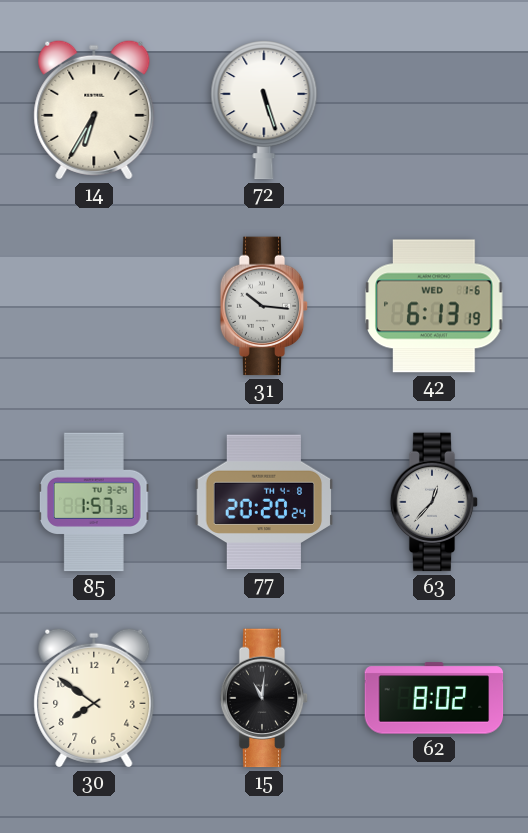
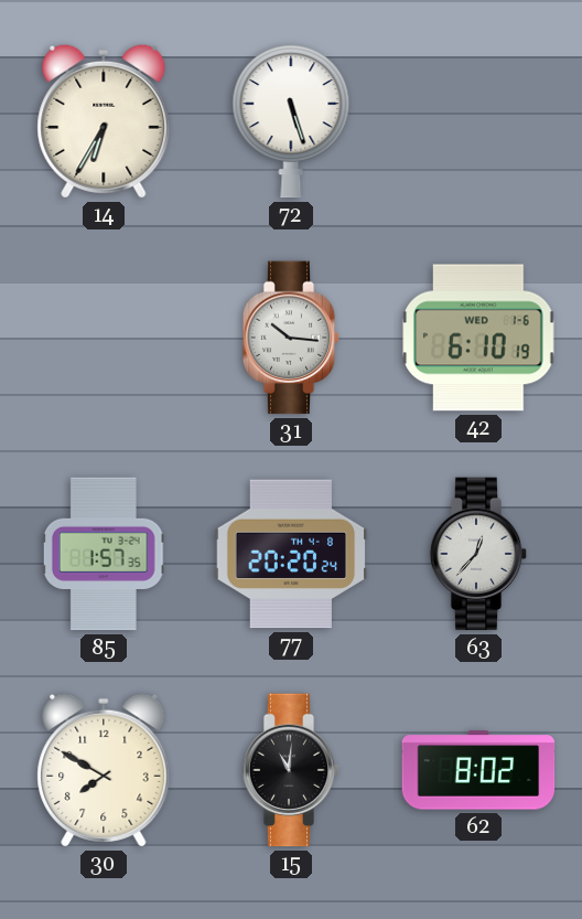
42: 6:13 -> 6:10 (478, 338)
30: 7:51 -> 7:50 (104, 770)
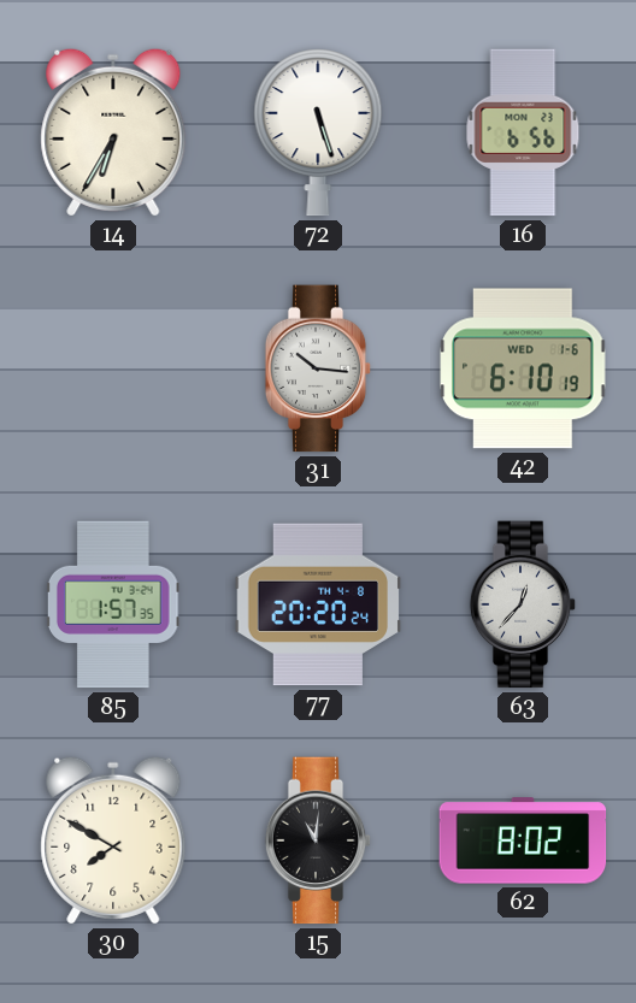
16: none -> 6:56 (523, 132)
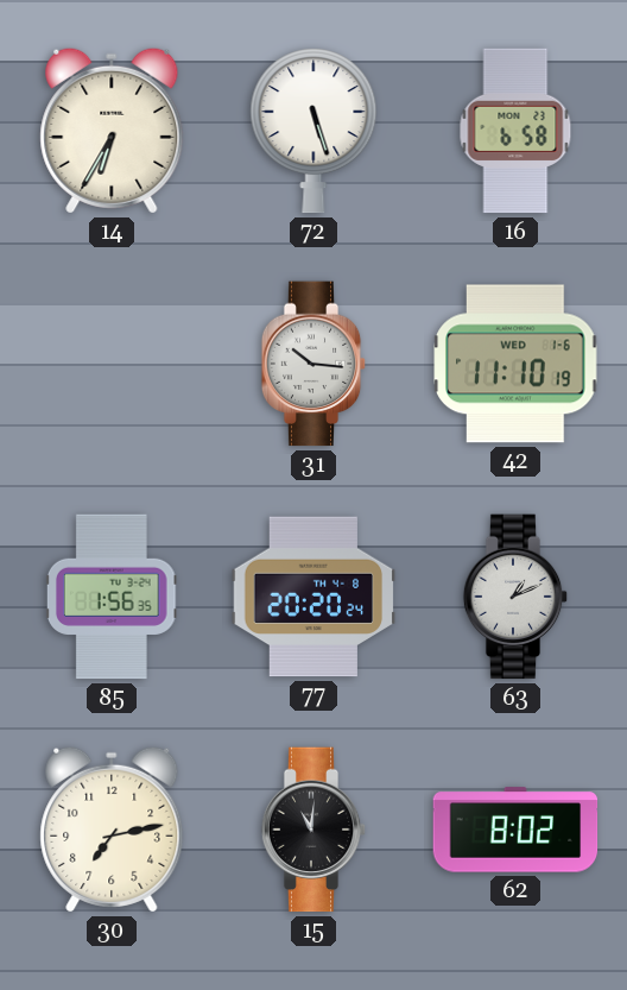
16: 6:56 -> 6:58 (515, 131)
42: 6:10 -> 11:10 (515, 364)
85: 1:57 -> 1:56 (112, 597)
63: 12:37 -> 1:11 (515, 597)
30: 7:50 -> 7:13 (112, 830)
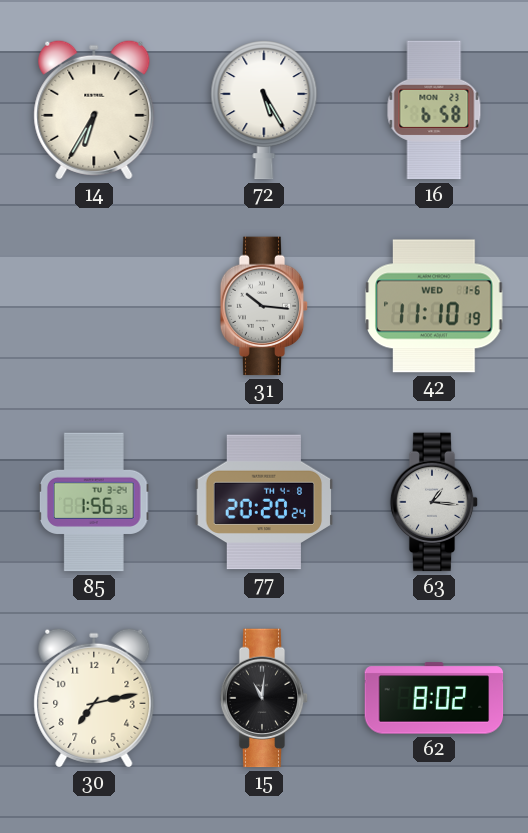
72: 5:27 -> 5:25 (264, 110)
63: 1:11 -> 1:16 (434, 502)
